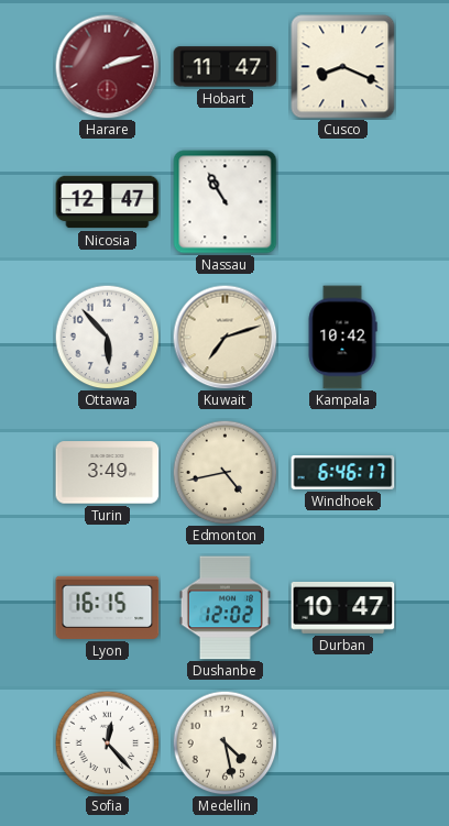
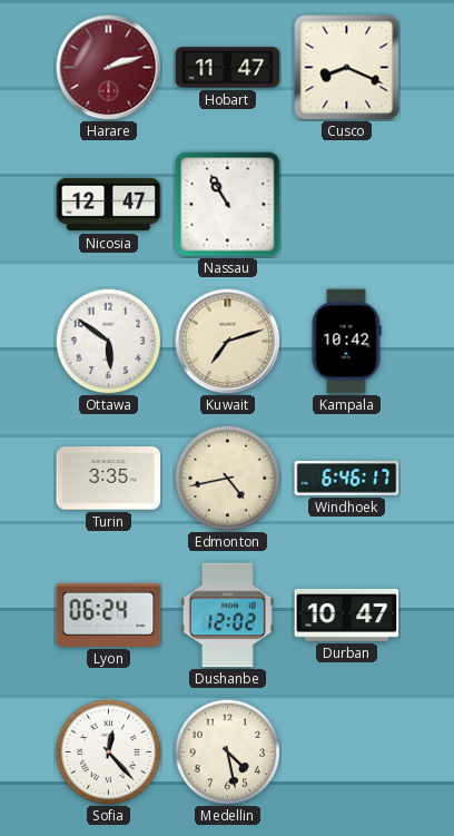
Ottawa: 5:53 -> 5:51 (108, 341)
Turin: 3:49 -> 3:35 (109, 479)
Lyon: 16:15 -> 06:24 (109, 614)
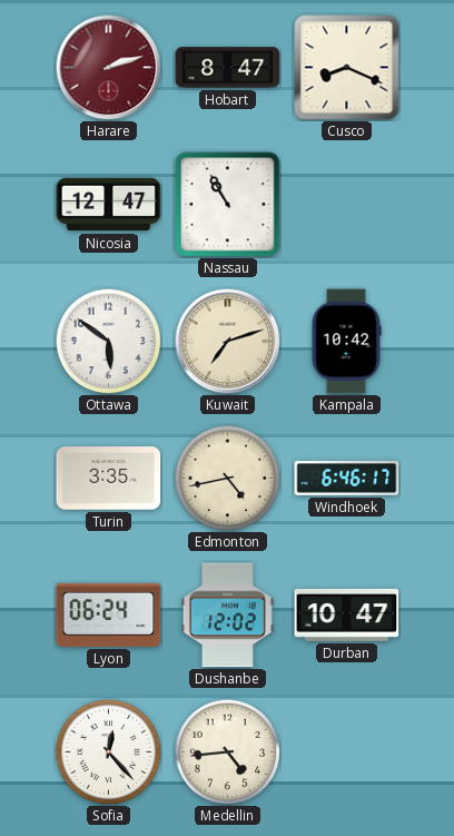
Hobart: 11:47 -> 8:47 (228, 68)
Medellin: 4:28 -> 4:44 (227, 751)
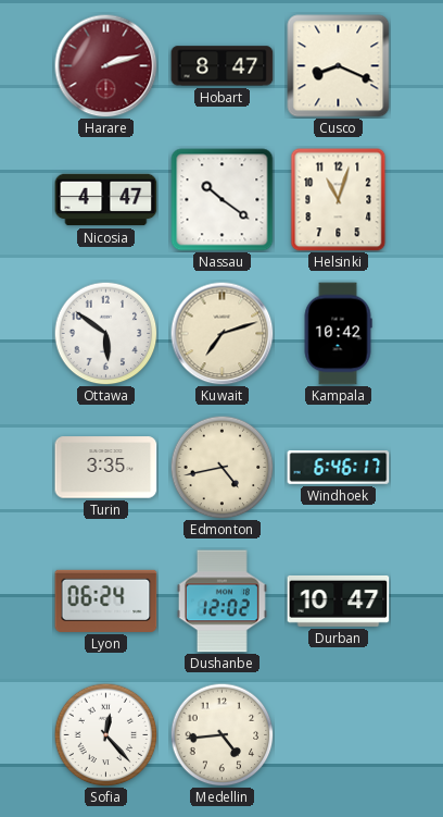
Nicosia: 12:47 -> 4:47 (106, 200)
Nassau: 10:55 -> 10:21 (223, 200)
Helsinki: none -> 11:03 (339, 200)
